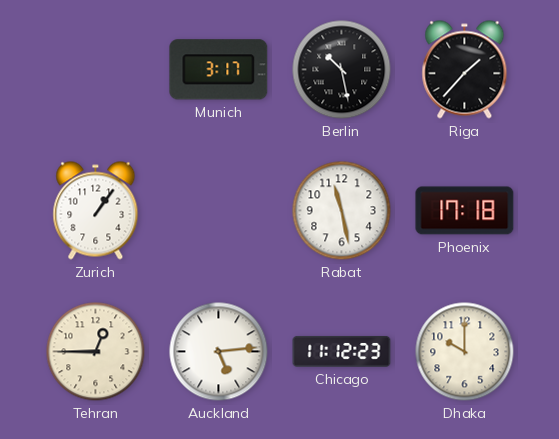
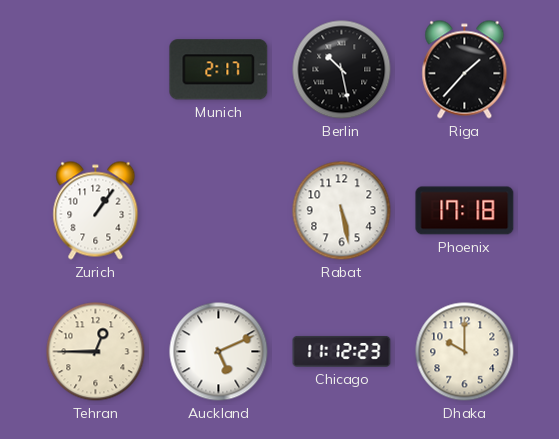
Munich: 3:17 -> 2:17 (219, 70)
Rabat: 11:28 -> 5:28 (342, 211)
Auckland: 5:14 -> 5:11 (219, 352)
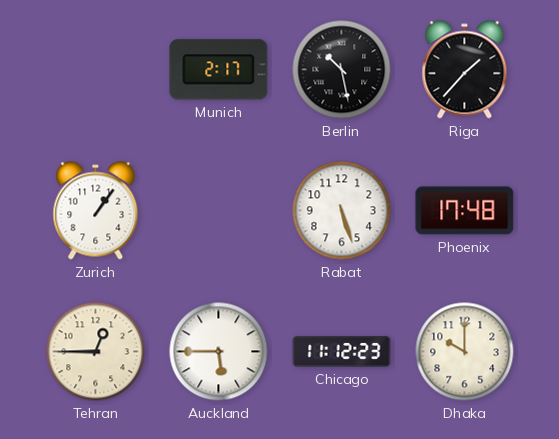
Rabat: 5:28 -> 5:27 (342, 211)
Phoenix: 17:18 -> 17:48 (465, 211)
Auckland: 5:11 -> 5:45 (219, 352)
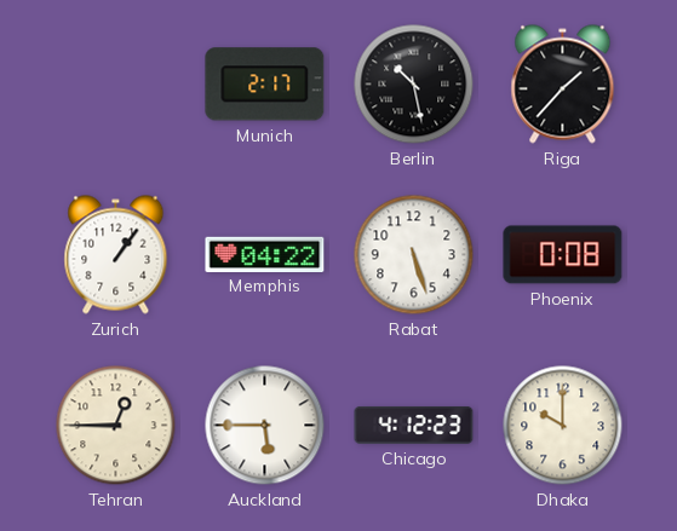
Memphis: none -> 04:22 (265, 254)
Phoenix: 17:48 -> 0:08 (563, 255)
Chicago: 11:12 -> 4:12 (414, 426)
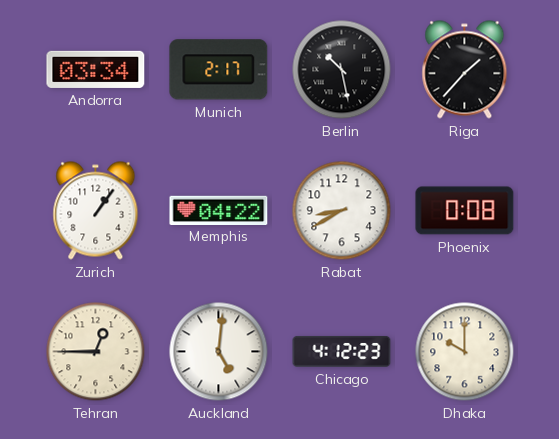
Andorra: none -> 03:34 (96, 69)
Rabat: 5:27 -> 8:40 (342, 211)
Auckland: 5:45 -> 5:01 (219, 352)
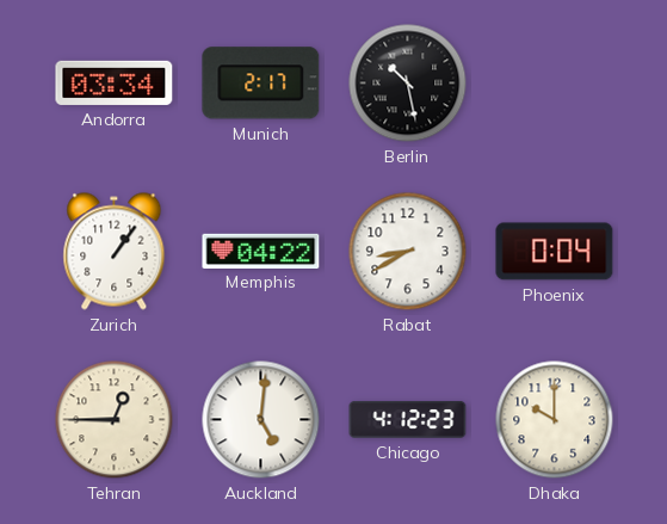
Riga: 1:37 -> none (465, 70)
Phoenix: 0:08 -> 0:04 (555, 252)
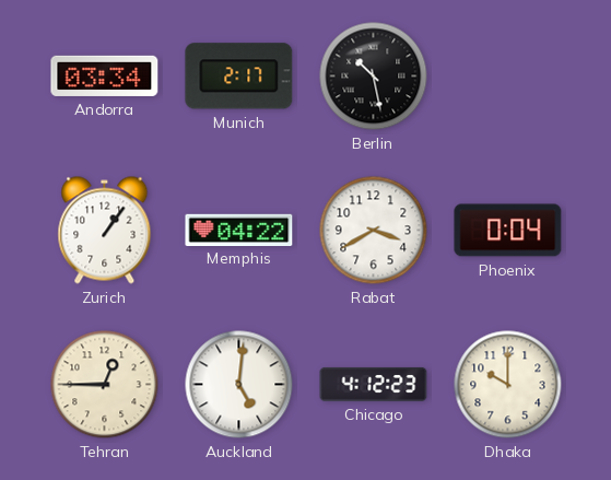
Rabat: 8:40 -> 3:40 (374, 231)
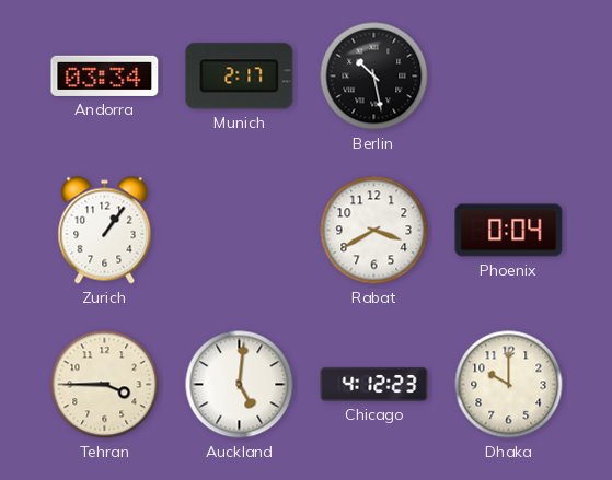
Memphis: 04:22 -> none (239, 230)
Tehran: 12:45 -> 3:45 (105, 385)
